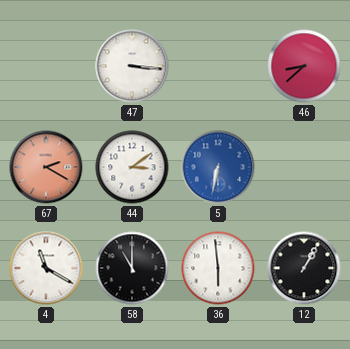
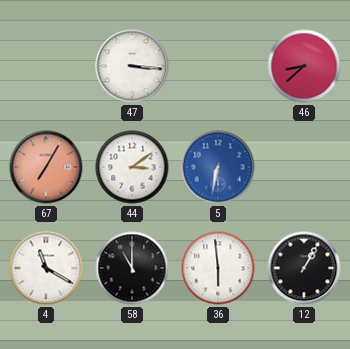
67: 2:20 -> 7:05 (46, 167)
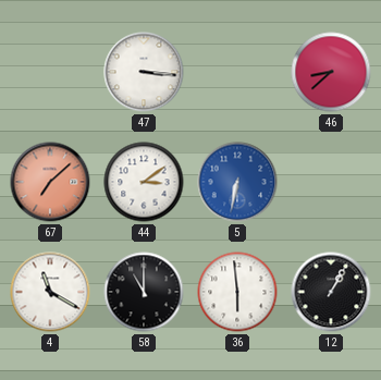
67: 7:05 -> 7:08 (50, 182)
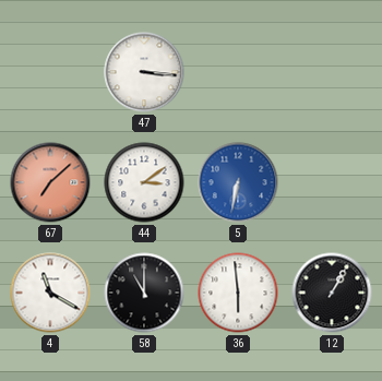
46: 8:38 -> none (331, 72)
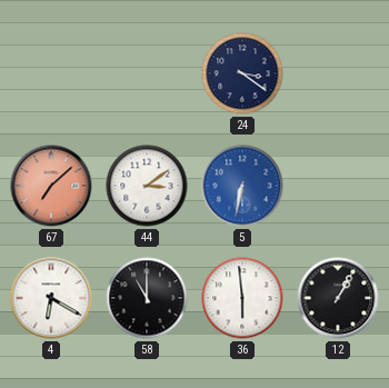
47: 3:16 -> none (144, 72)
24: none -> 3:21 (242, 73)
4: 11:20 -> 6:20 (51, 298)
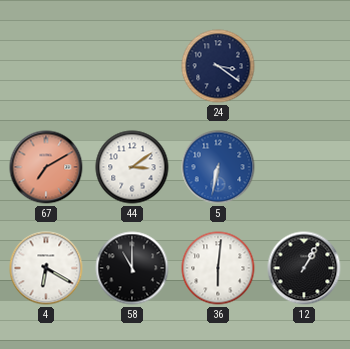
67: 7:08 -> 7:10 (46, 167)
36: 5:59 -> 6:01 (218, 268)
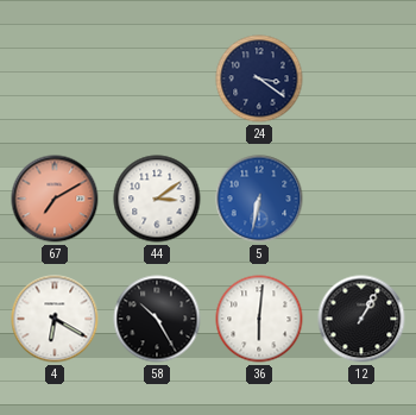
58: 11:00 -> 10:25 (157, 319)
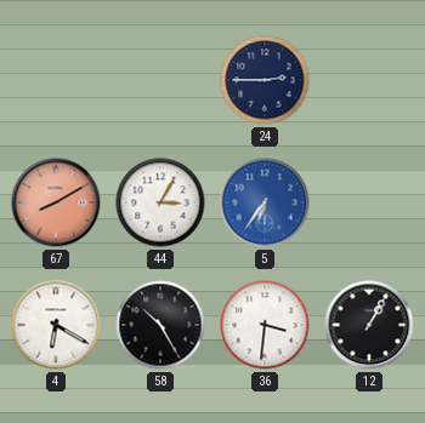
24: 3:21 -> 2:45 (265, 80)
67: 7:10 -> 8:10 (56, 202)
44: 3:09 -> 3:05 (160, 202)
5: 6:32 -> 6:36 (265, 202)
36: 6:01 -> 3:31 (265, 325)
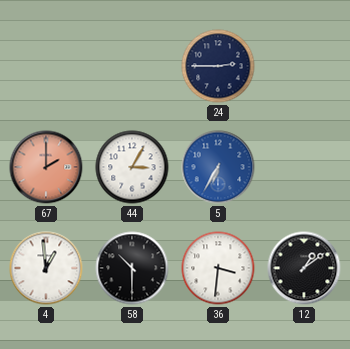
67: 8:10 -> 2:00 (46, 167)
5: 6:36 -> 6:35 (218, 167)
4: 6:20 -> 12:59 (46, 268)
58: 10:25 -> 10:30 (132, 268)
12: 1:05 -> 1:09 (304, 268)
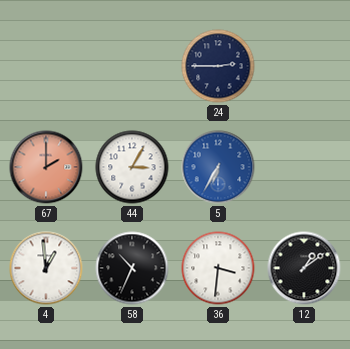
58: 10:30 -> 10:34 (132, 268)
